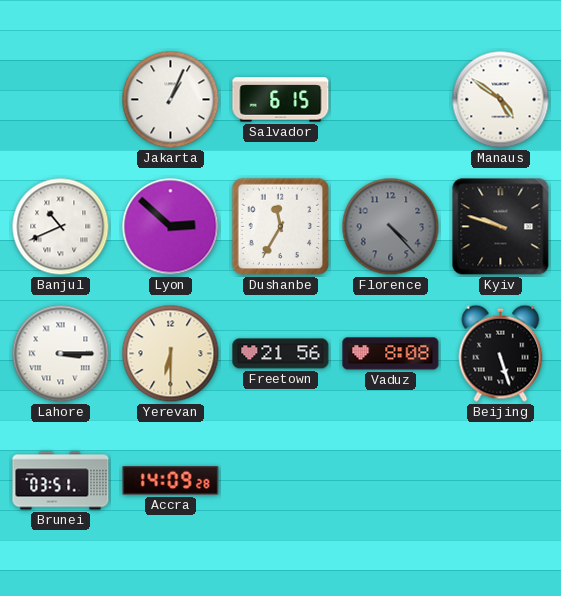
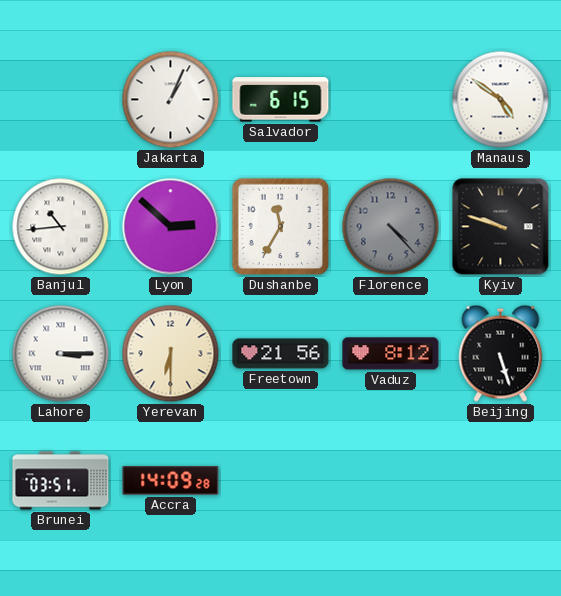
Banjul: 10:41 -> 10:44 (61, 227)
Vaduz: 8:08 -> 8:12 (391, 354)
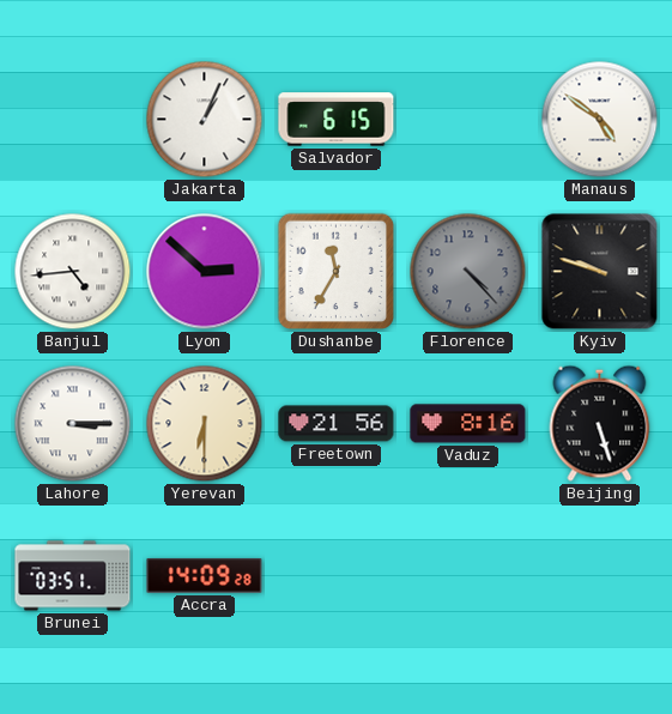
Banjul: 10:44 -> 4:44 (73, 272)
Vaduz: 8:12 -> 8:16 (468, 424)
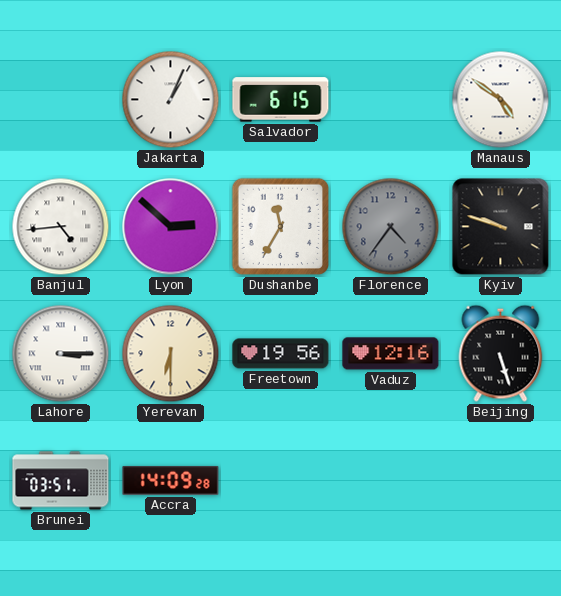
Florence: 4:23 -> 4:36 (391, 227)
Freetown: 21:56 -> 19:56 (281, 354)
Vaduz: 8:16 -> 12:16 (391, 354)
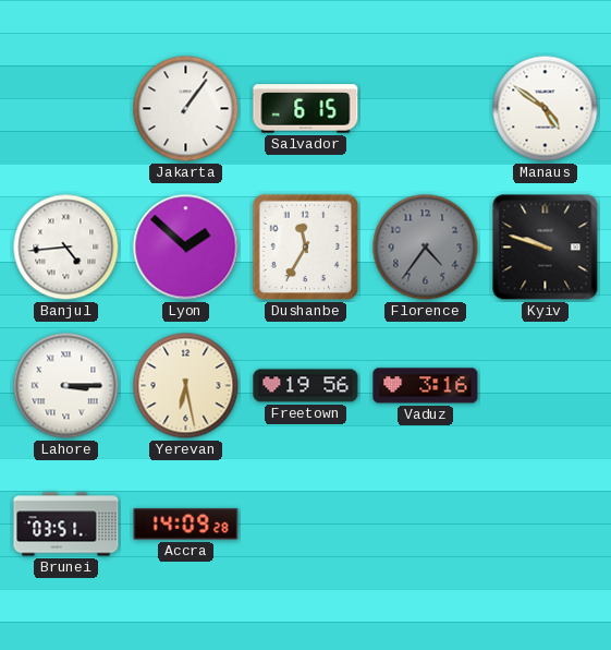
Jakarta: 1:04 -> 1:06 (186, 109)
Lyon: 2:52 -> 1:52 (186, 248)
Yerevan: 6:30 -> 6:28 (186, 386)
Vaduz: 12:16 -> 3:16 (426, 386)
Beijing: 5:27 -> none (501, 353)
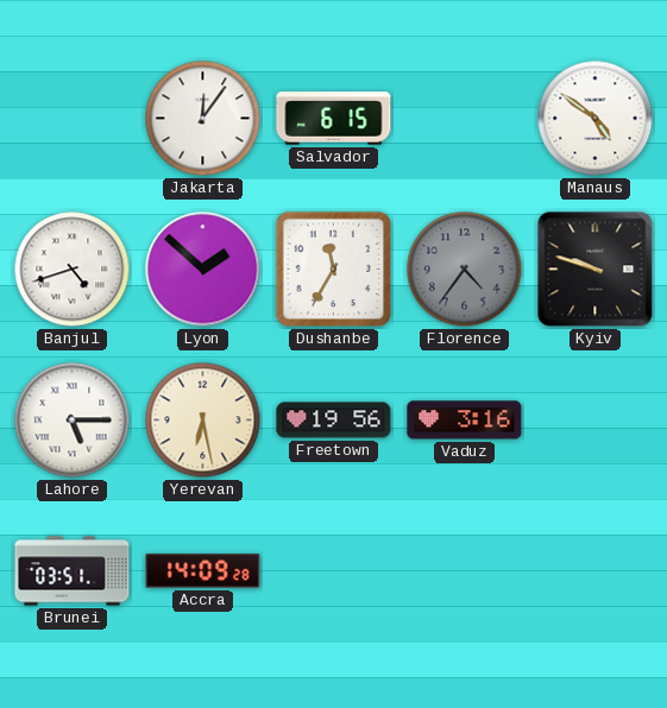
Jakarta: 1:06 -> 12:06 (203, 119)
Banjul: 4:44 -> 4:42 (73, 270)
Lahore: 3:15 -> 5:15 (73, 421)
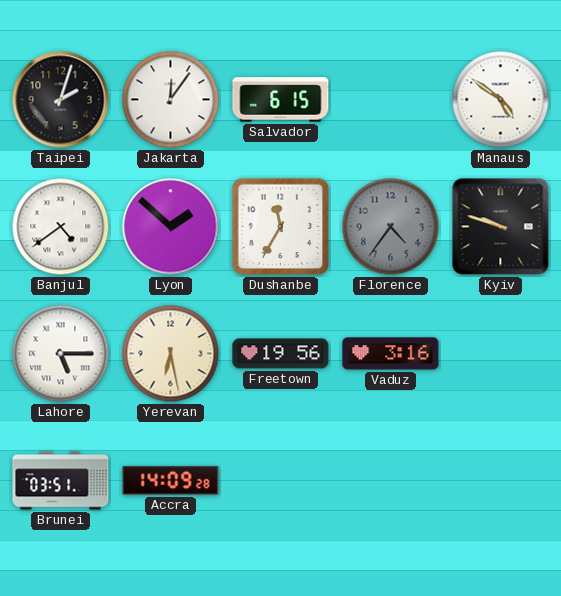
Taipei: none -> 2:03 (61, 100)
Banjul: 4:42 -> 4:39 (61, 227)
